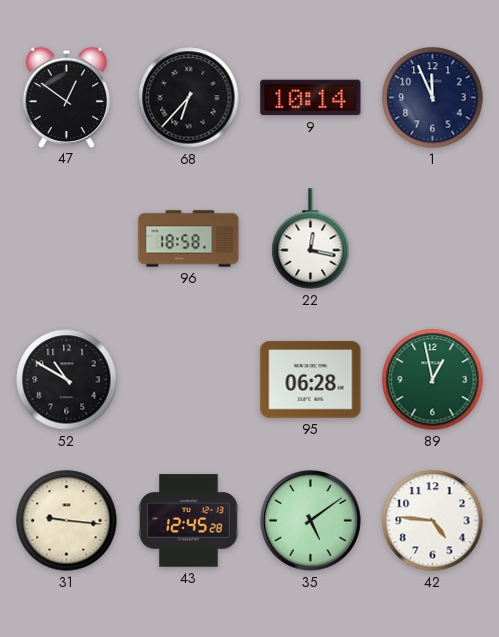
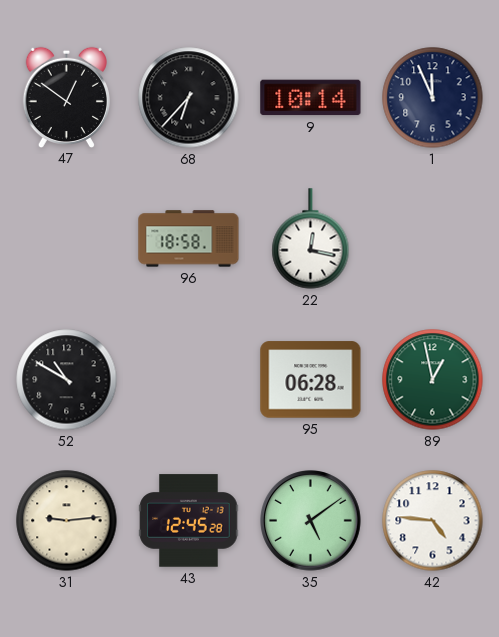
31: 9:16 -> 9:14 (67, 521)
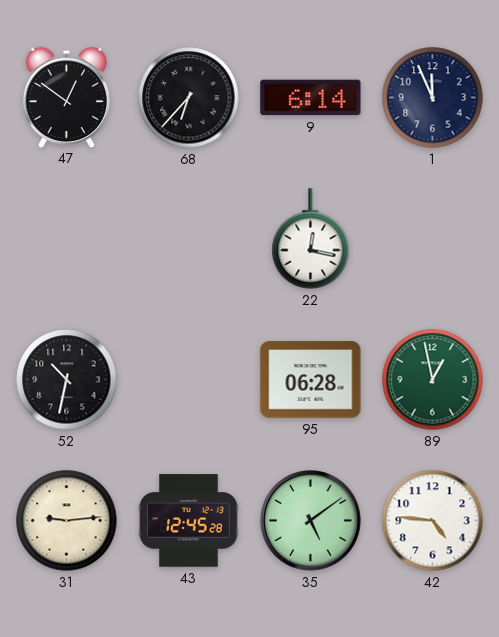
9: 10:14 -> 6:14 (311, 98)
96: 18:58 -> none (189, 239)
52: 10:50 -> 10:32 (67, 380)
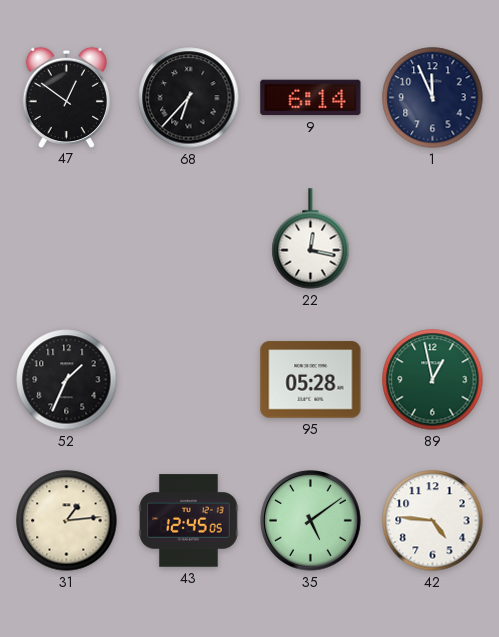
52: 10:32 -> 1:34 (67, 380)
95: 06:28 -> 05:28 (311, 380)
31: 9:14 -> 1:14 (67, 521)
43: 12:45:28 -> 12:45:05 (189, 521)
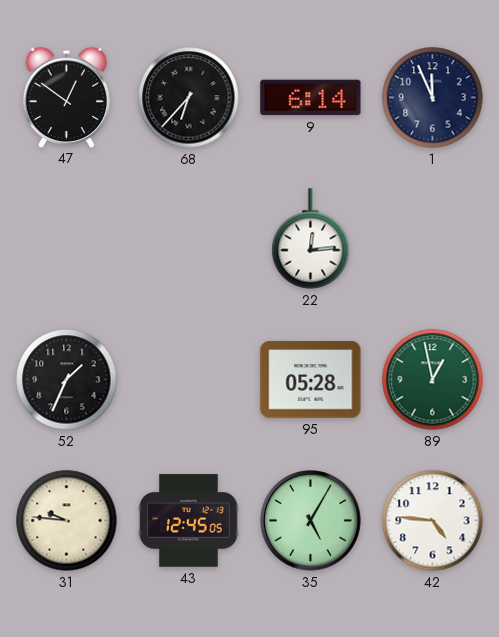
22: 12:17 -> 12:14 (311, 239)
31: 1:14 -> 9:46 (67, 521)
35: 5:09 -> 5:05 (311, 521)
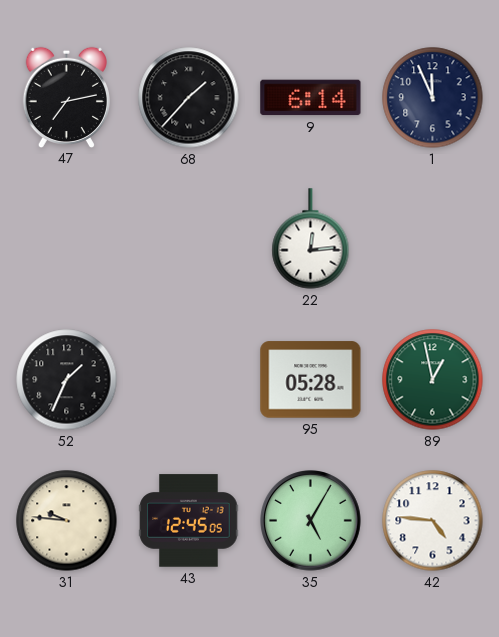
47: 12:51 -> 7:13 (66, 97)
68: 6:37 -> 1:37 (189, 98)
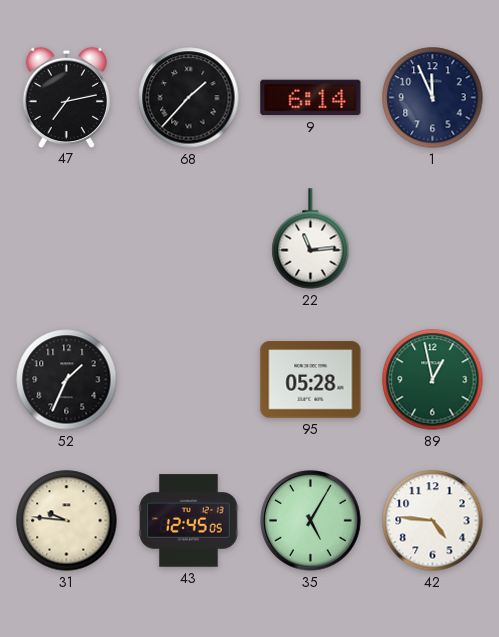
22: 12:14 -> 11:14 (311, 239)
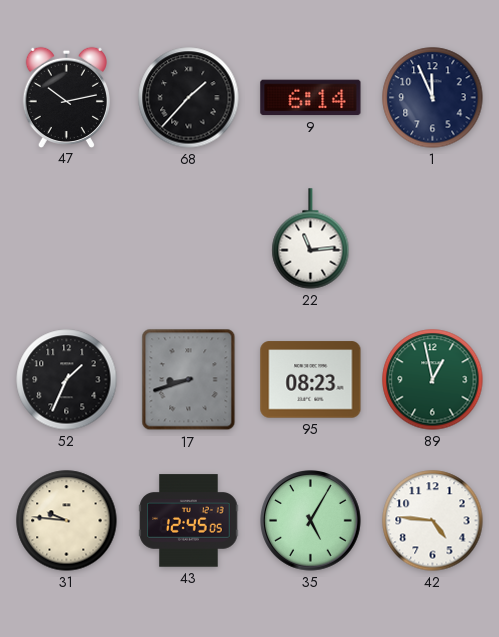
47: 7:13 -> 10:13 (66, 97)
17: none -> 8:42 (189, 380)
95: 05:28 -> 08:23 (311, 380)
